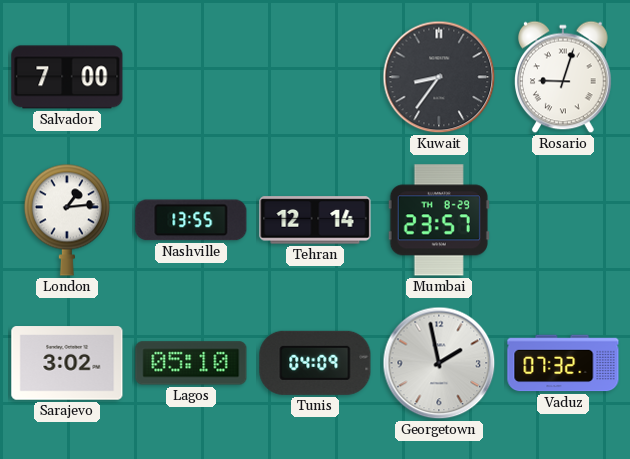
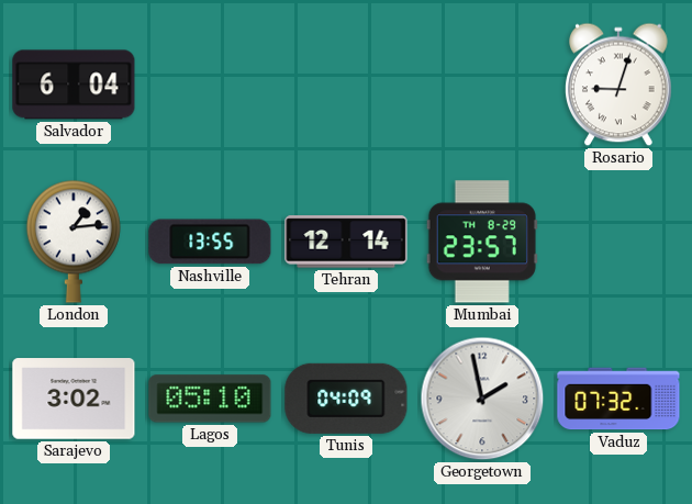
Salvador: 7:00 -> 6:04 (74, 85)
Kuwait: 8:36 -> none (439, 77)
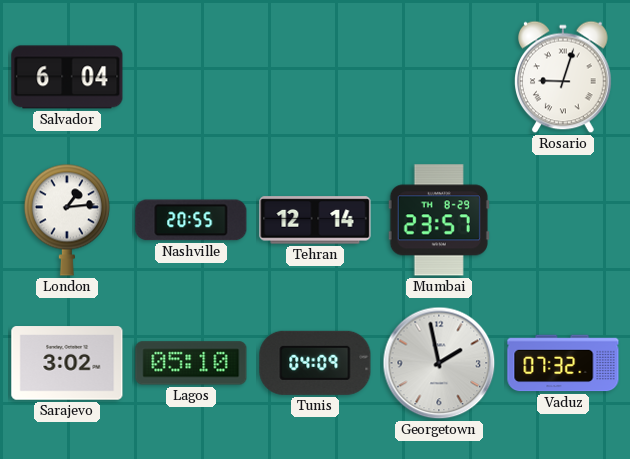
Nashville: 13:55 -> 20:55 (191, 220)
